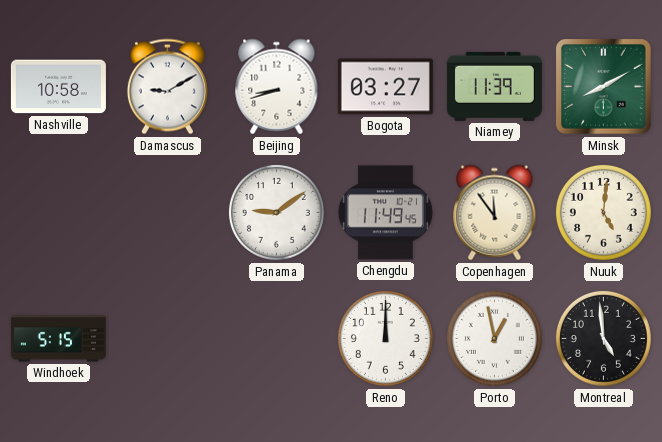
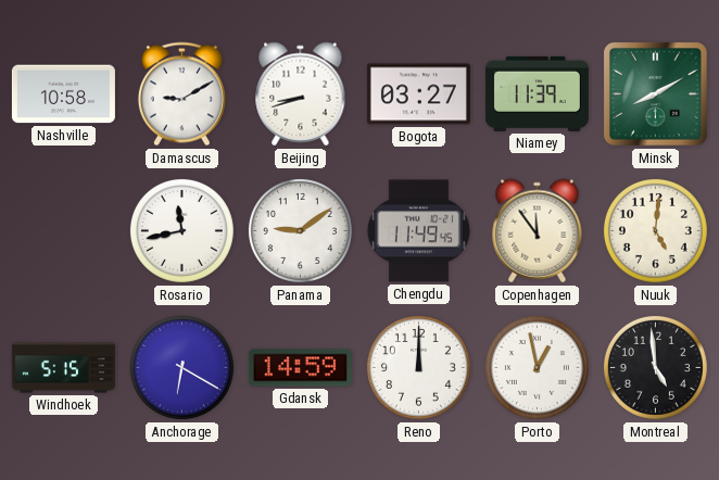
Rosario: none -> 11:43 (181, 230)
Anchorage: none -> 6:20 (181, 367)
Gdansk: none -> 14:59 (300, 368)
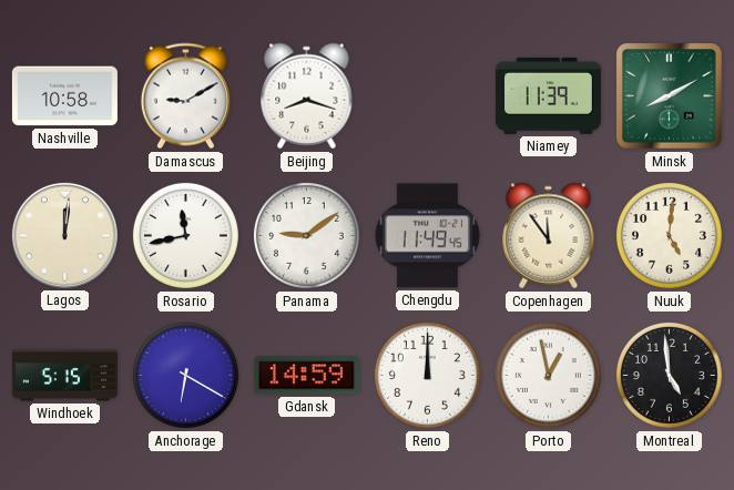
Beijing: 8:42 -> 8:18 (307, 96)
Bogota: 03:27 -> none (418, 94)
Lagos: none -> 12:01 (64, 235)
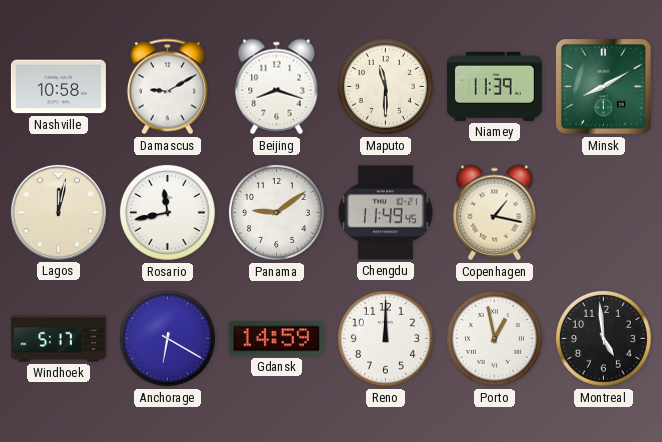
Maputo: none -> 11:30 (385, 86)
Lagos: 12:01 -> 12:02 (58, 212)
Copenhagen: 11:54 -> 1:17 (495, 213)
Nuuk: 5:01 -> none (669, 235)
Windhoek: 5:15 -> 5:17 (58, 339)
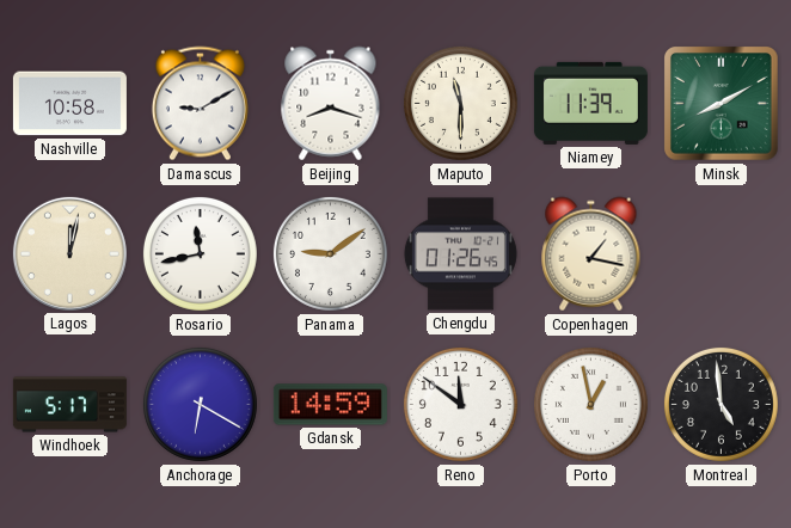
Chengdu: 11:49 -> 01:26 (460, 254)
Reno: 12:00 -> 11:51 (460, 404)
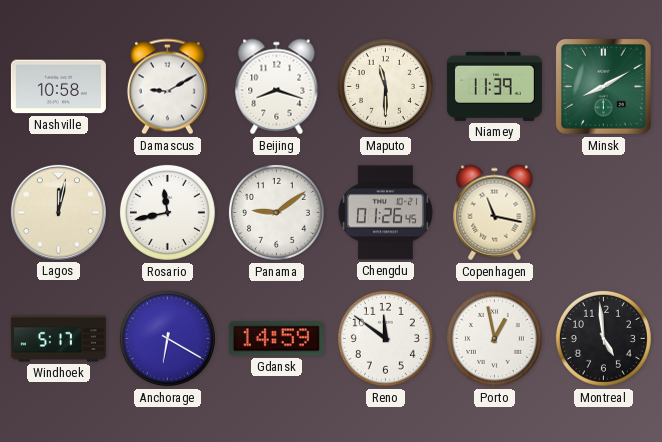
Copenhagen: 1:17 -> 11:17 (495, 213)
